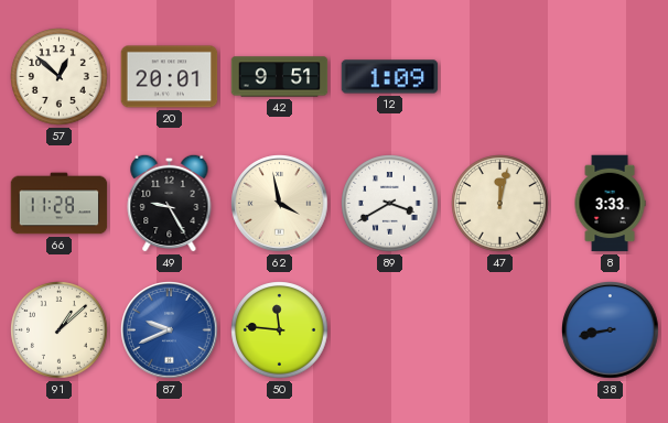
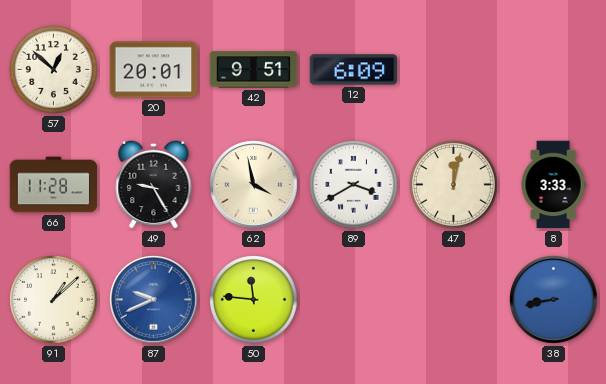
12: 1:09 -> 6:09 (354, 70)
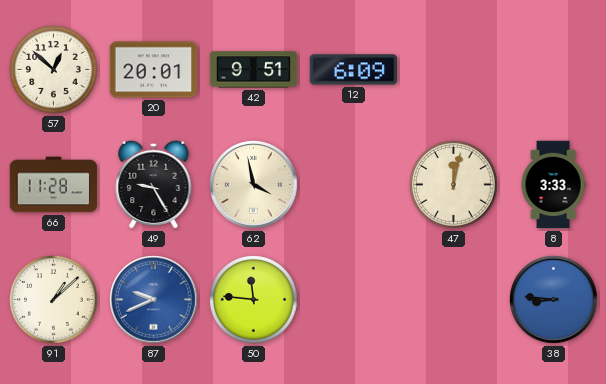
89: 3:40 -> none (354, 185)
38: 8:43 -> 8:46 (554, 300)
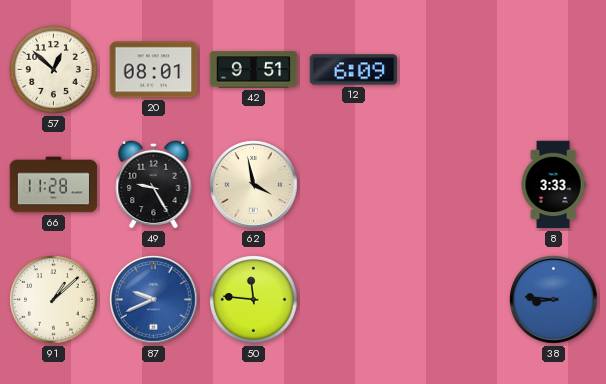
20: 20:01 -> 08:01 (154, 70)
47: 12:02 -> none (454, 185)
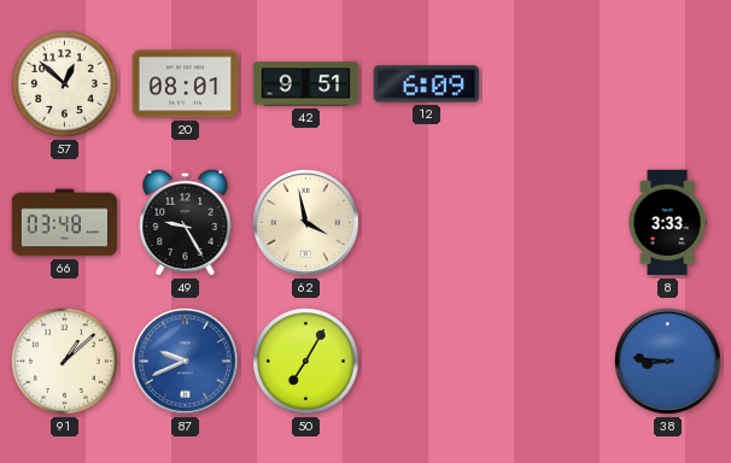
66: 11:28 -> 03:48 (65, 223)
50: 11:46 -> 7:05 (306, 362)
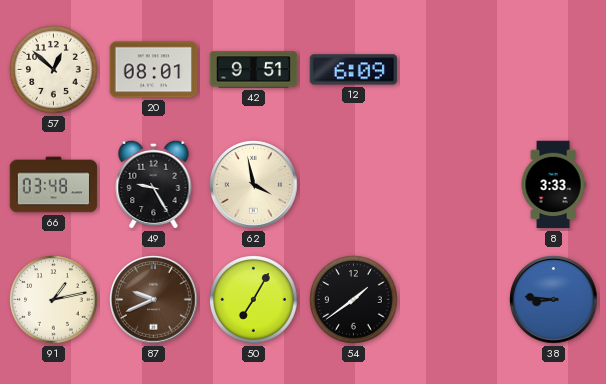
91: 1:08 -> 1:13 (54, 300)
87 dial: blue -> brown (154, 300)
54: none -> 1:39 (354, 300)
